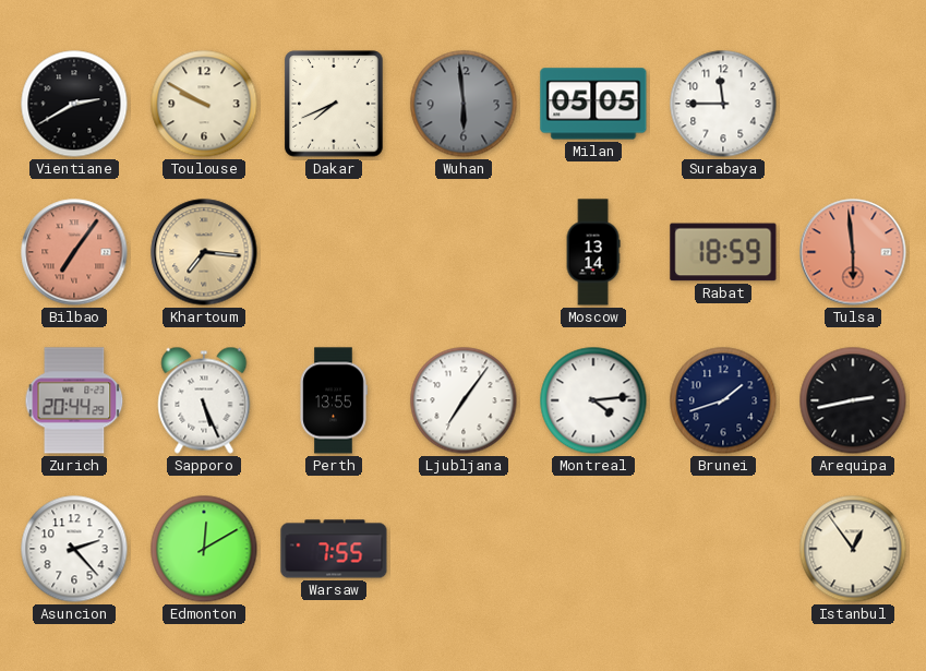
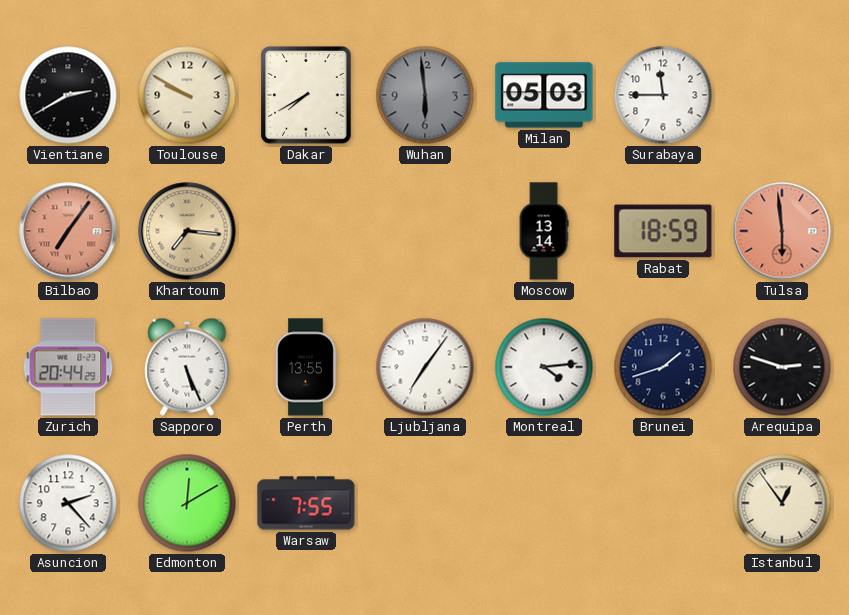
Dakar: 7:41 -> 7:40 (306, 95)
Milan: 05:05 -> 05:03 (544, 95)
Arequipa: 2:43 -> 2:48 (782, 367)
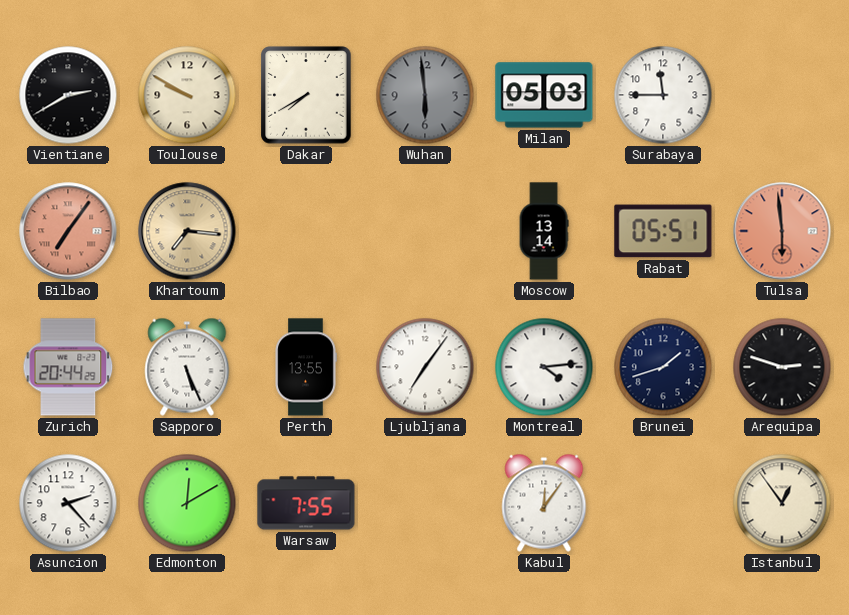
Rabat: 18:59 -> 05:51 (663, 231)
Kabul: none -> 12:06 (544, 503)
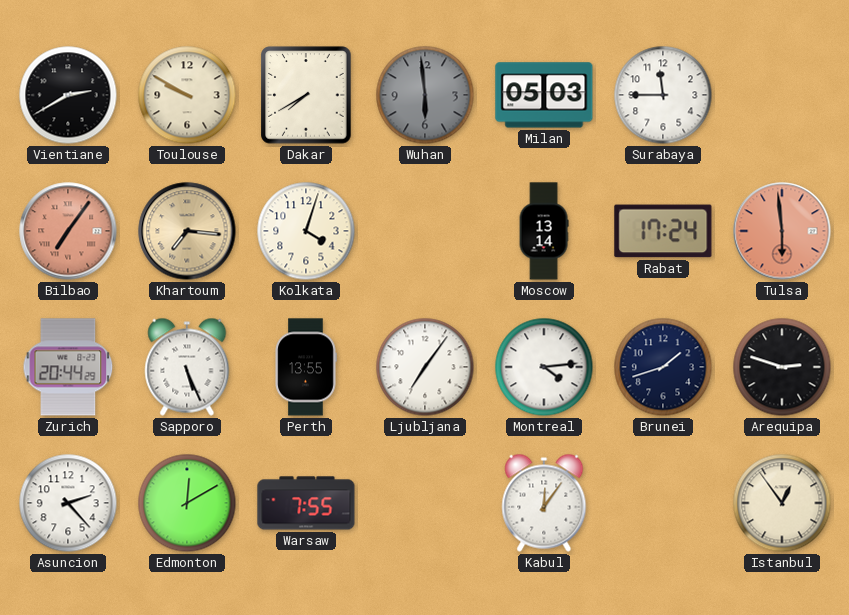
Kolkata: none -> 4:03 (306, 231)
Rabat: 05:51 -> 17:24 (663, 231)
